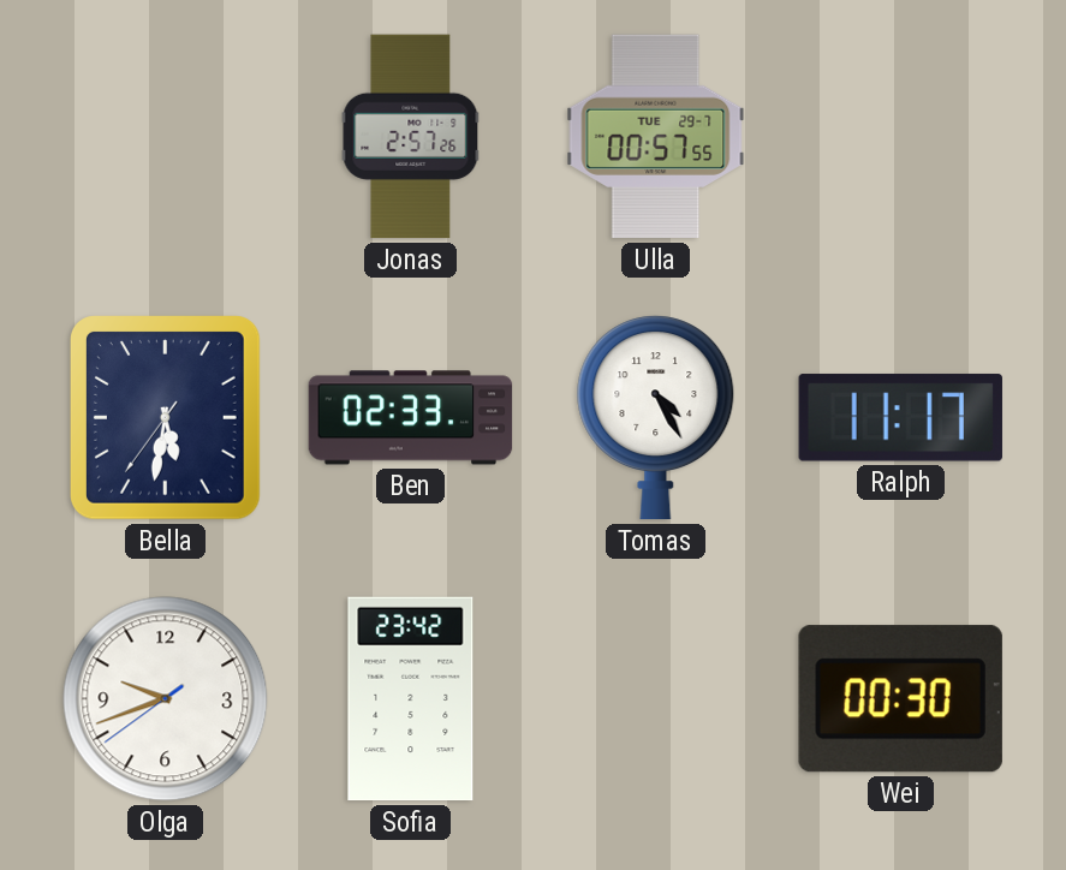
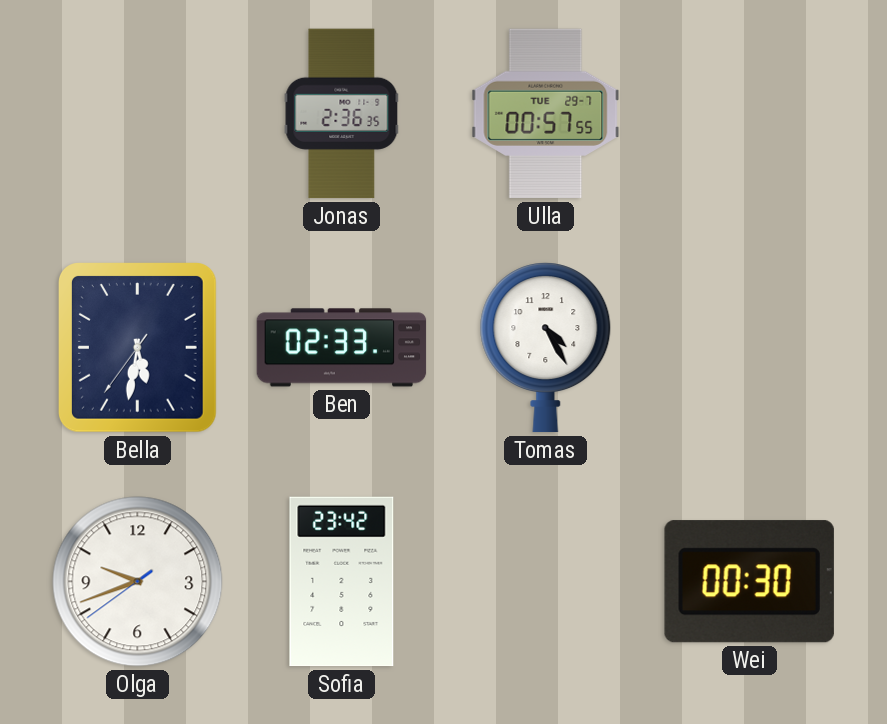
Jonas: 2:57 -> 2:36 (342, 114)
Ralph: 11:17 -> none (900, 418)
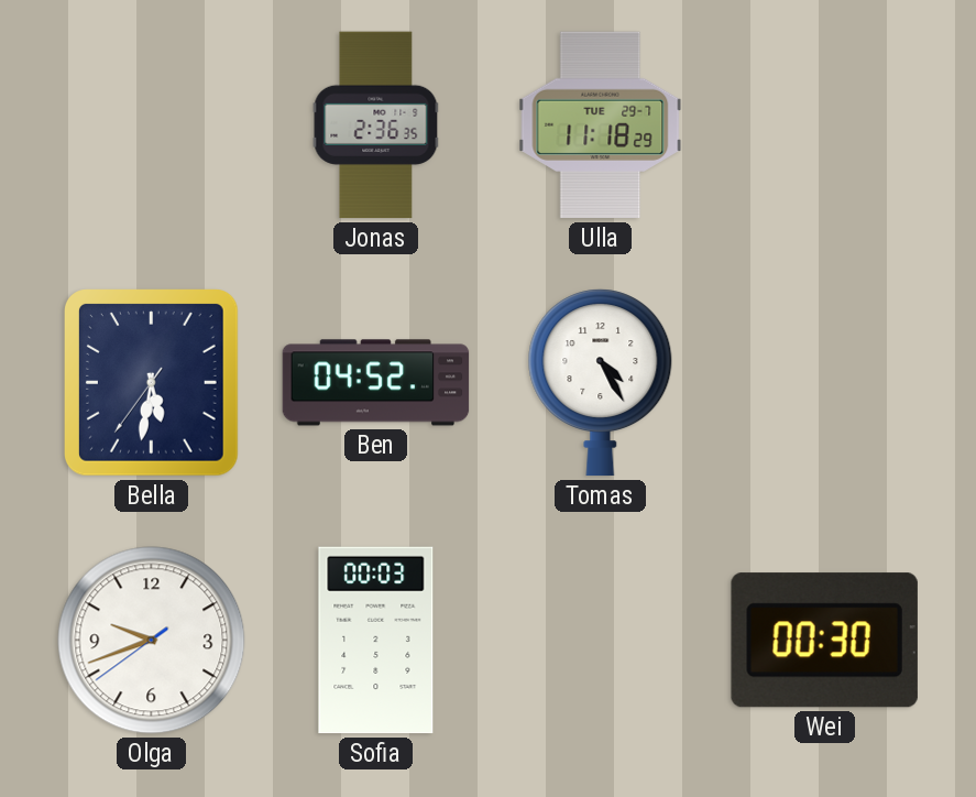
Ulla: 00:57 -> 11:18 (601, 125)
Ben: 02:33 -> 04:52 (376, 383)
Sofia: 23:42 -> 00:03 (376, 641)
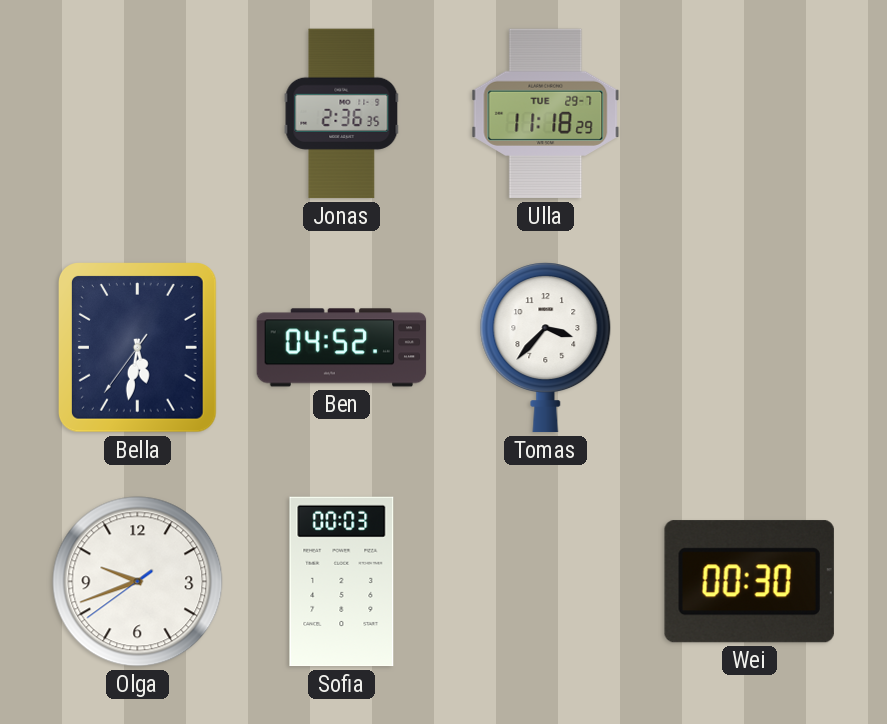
Tomas: 4:25 -> 3:37 (546, 348)
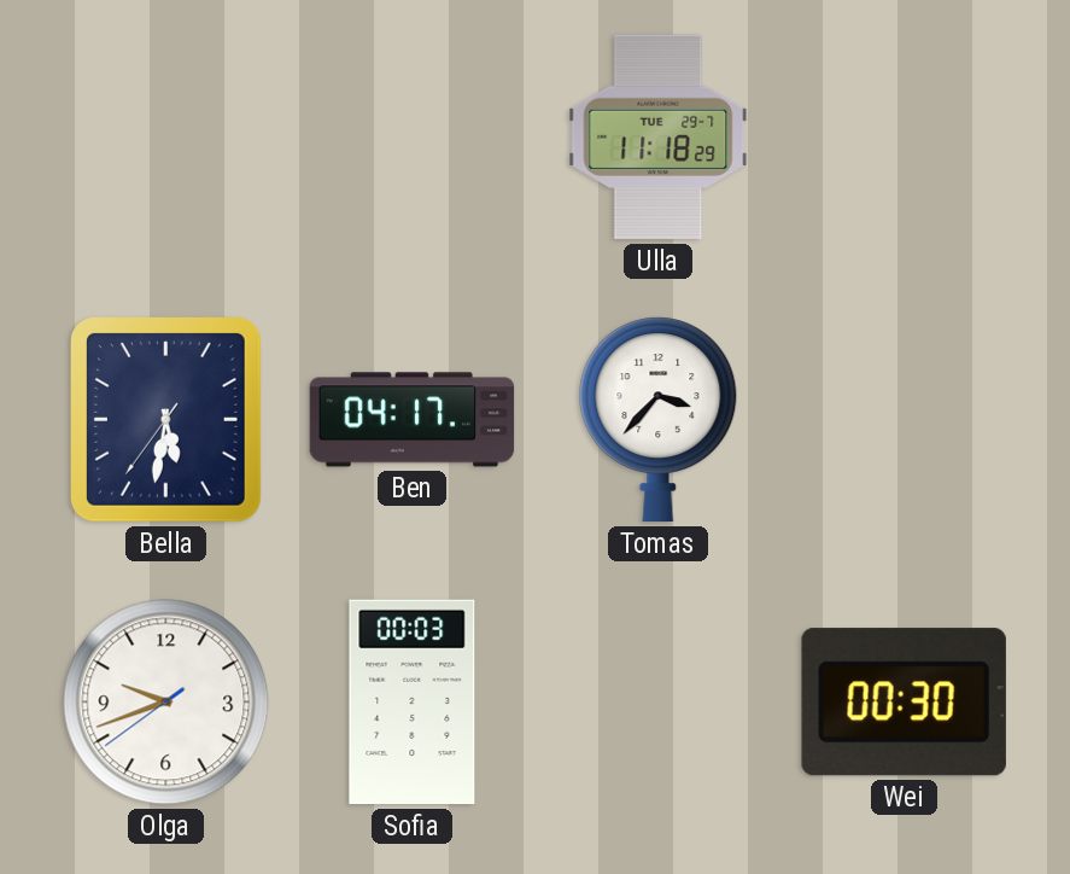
Jonas: 2:36 -> none (342, 114)
Ben: 04:52 -> 04:17 (413, 420)
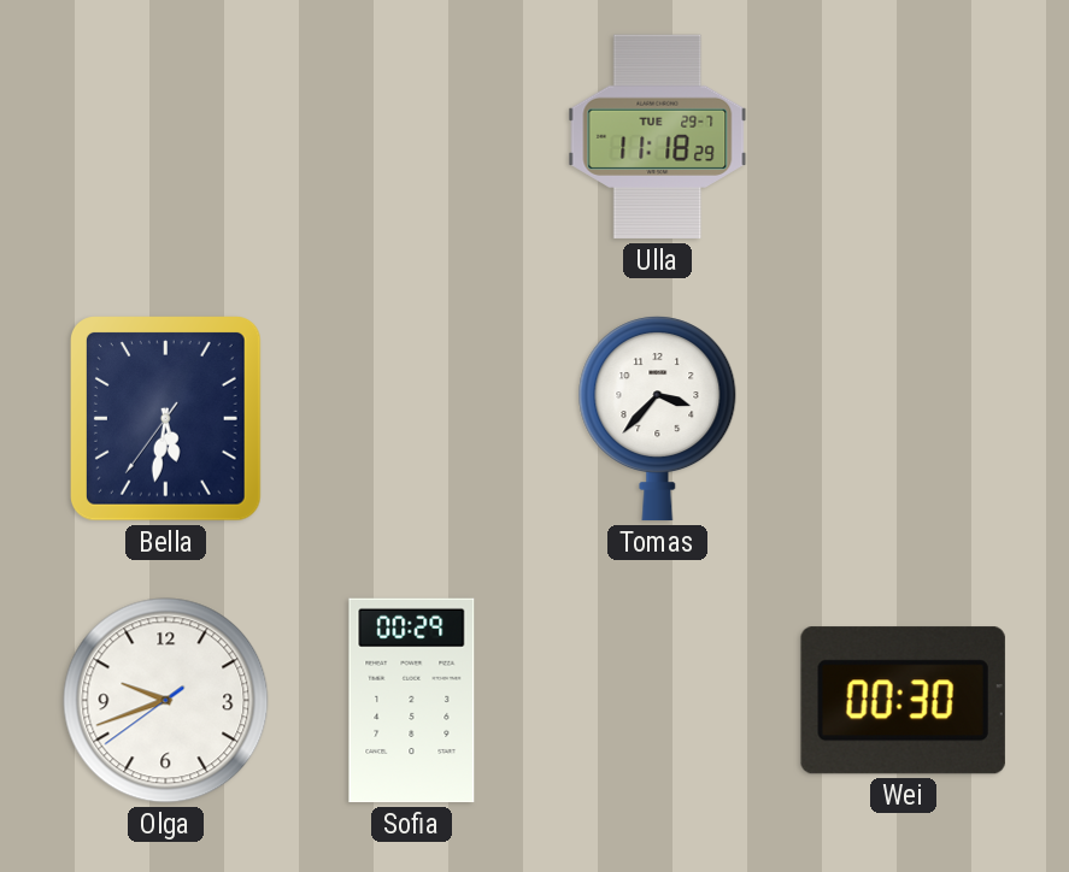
Ben: 04:17 -> none (413, 420)
Sofia: 00:03 -> 00:29 (412, 701)
